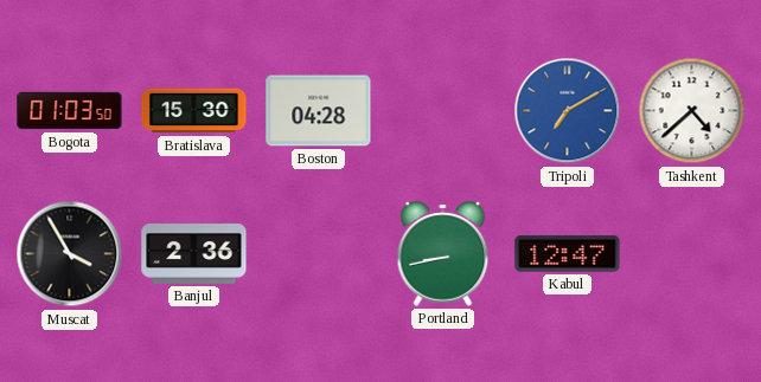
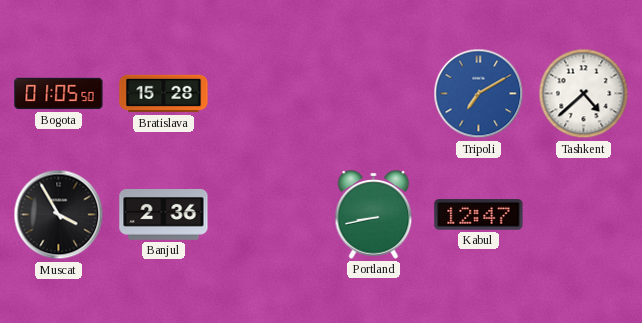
Bogota: 01:03 -> 01:05 (59, 94)
Bratislava: 15:30 -> 15:28 (164, 94)
Boston: 04:28 -> none (319, 111)
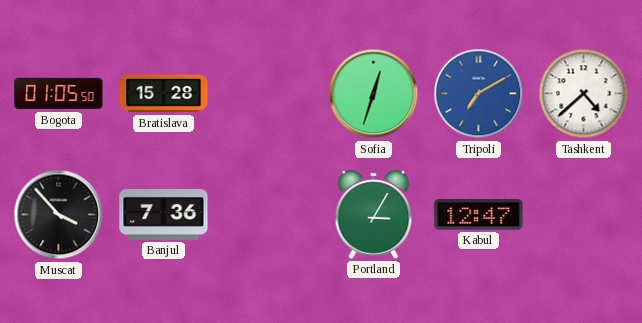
Sofia: none -> 12:33 (374, 94)
Muscat: 3:55 -> 3:53 (59, 215)
Banjul: 2:36 -> 7:36 (164, 215)
Portland: 8:43 -> 3:05 (374, 215)
